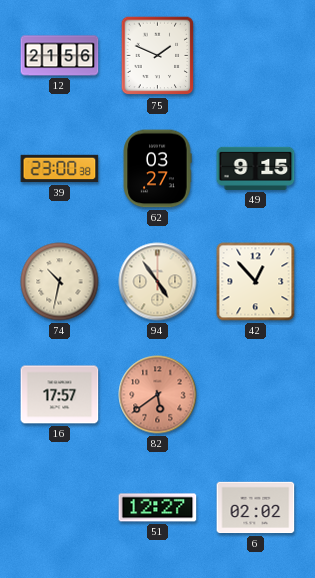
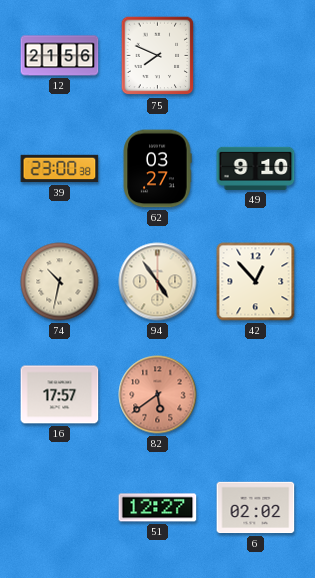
75: 1:49 -> 7:49 (158, 56)
49: 9:15 -> 9:10 (256, 168)
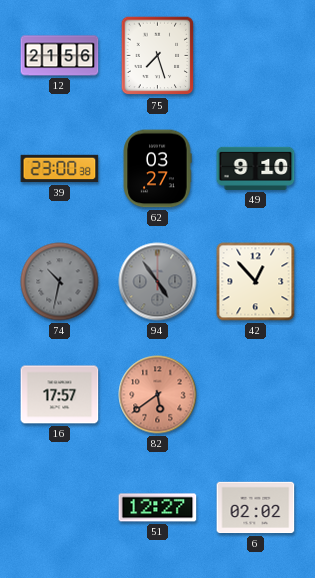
75: 7:49 -> 7:27 (158, 56)
74 dial: cream -> grey (60, 282)
94 dial: cream -> grey (158, 282)
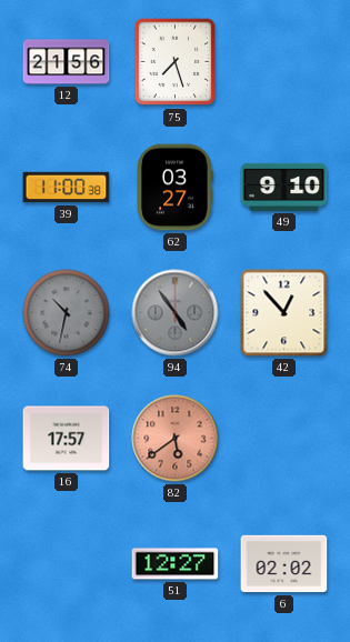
39: 23:00 -> 11:00 (67, 188)
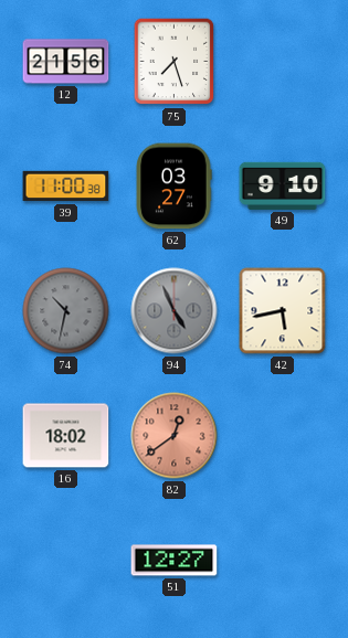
94: 4:54 -> 4:56 (175, 311)
42: 12:53 -> 5:43 (283, 311)
16: 17:57 -> 18:02 (66, 436)
82: 5:39 -> 12:39 (175, 436)
6: 02:02 -> none (284, 564)
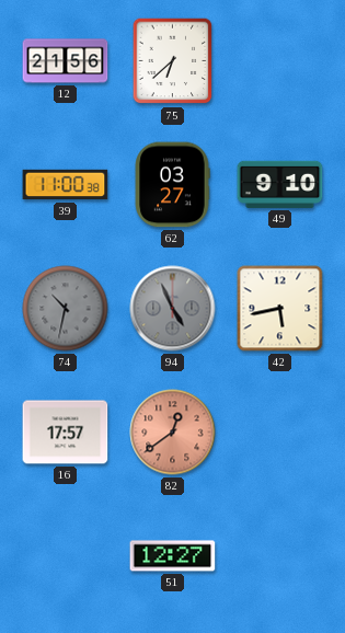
75: 7:27 -> 6:38 (173, 61)
16: 18:02 -> 17:57 (66, 433)
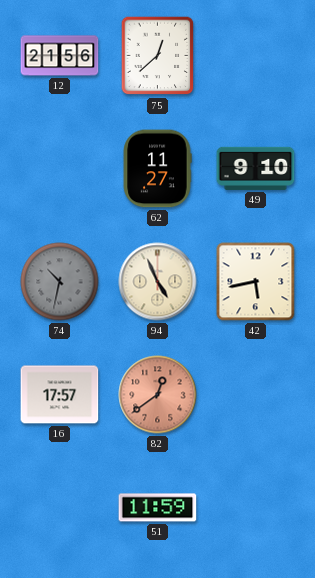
75: 6:38 -> 12:38 (158, 56)
39: 11:00 -> none (66, 185)
62: 03:27 -> 11:27 (157, 169)
94 dial: grey -> cream (158, 282)
51: 12:27 -> 11:59 (158, 508)
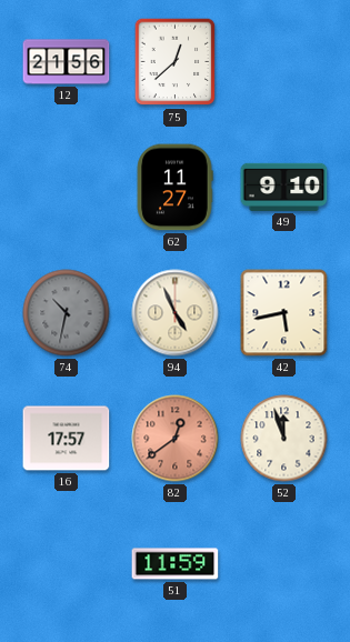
52: none -> 11:57 (284, 439)
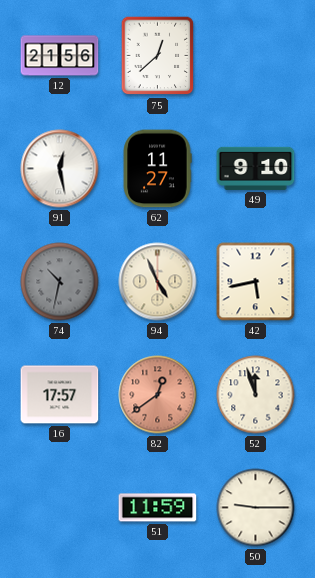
91: none -> 12:28 (60, 169)
50: none -> 9:15 (256, 508)
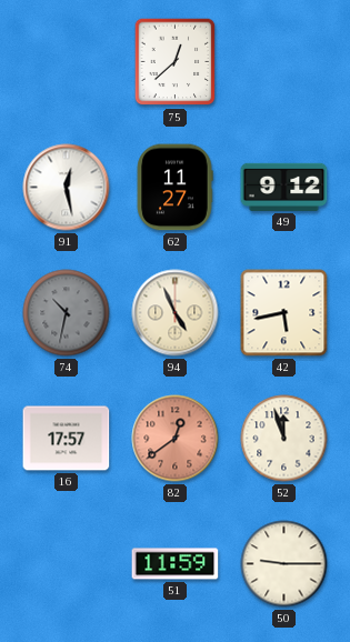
12: 21:56 -> none (60, 56)
49: 9:10 -> 9:12 (284, 187)
